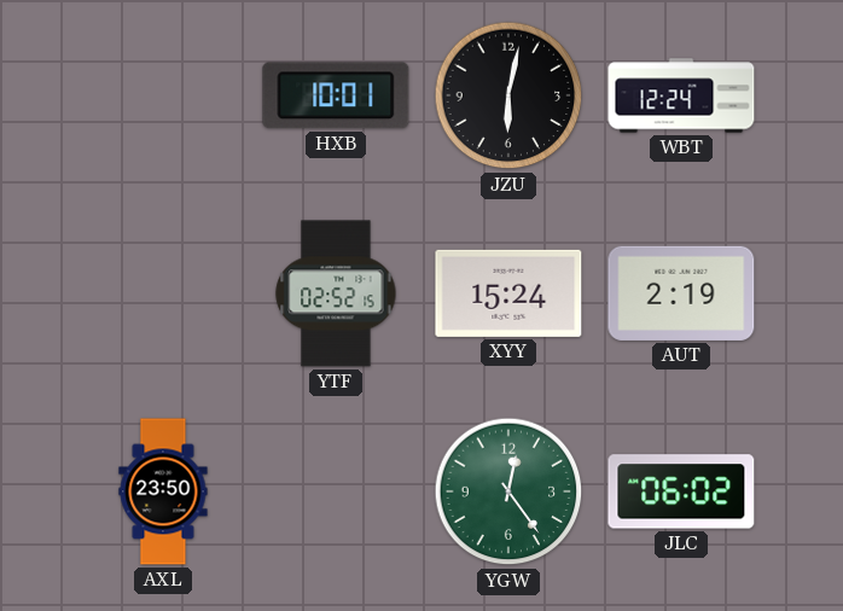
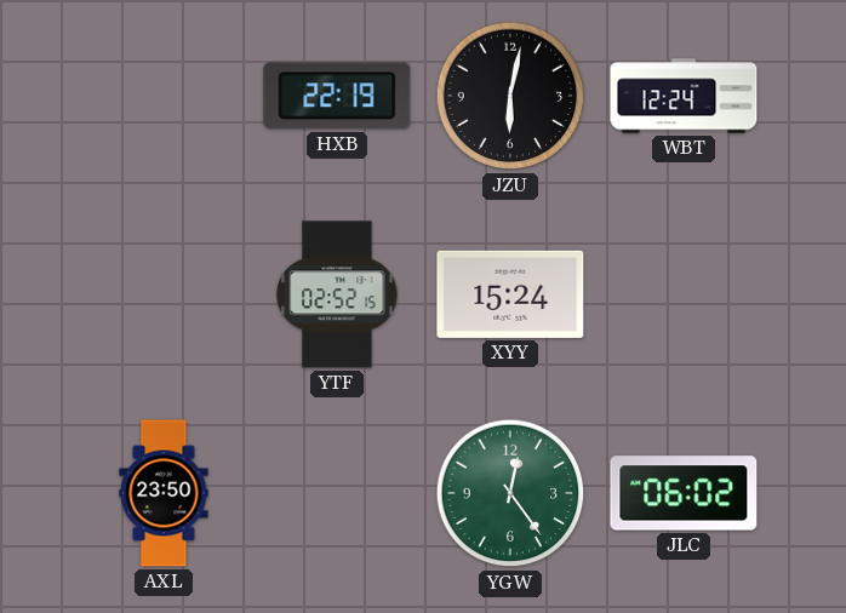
HXB: 10:01 -> 22:19 (337, 96)
AUT: 2:19 -> none (681, 293)
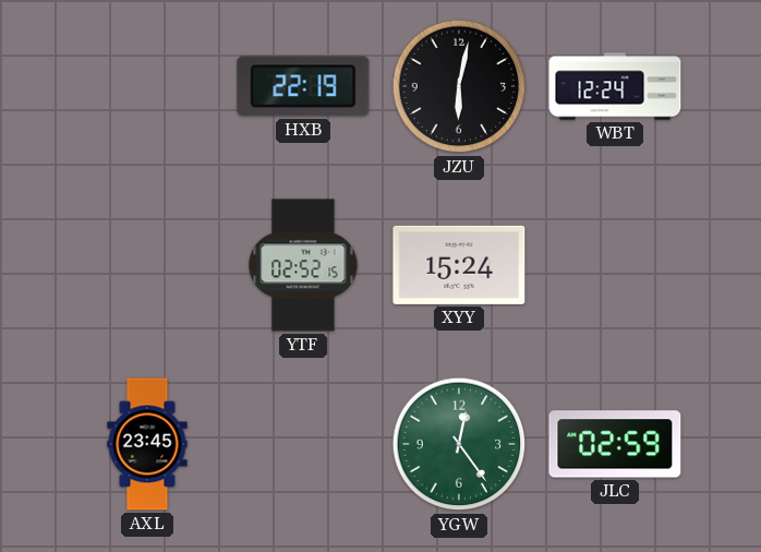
AXL: 23:50 -> 23:45 (147, 444)
JLC: 06:02 -> 02:59 (615, 444)
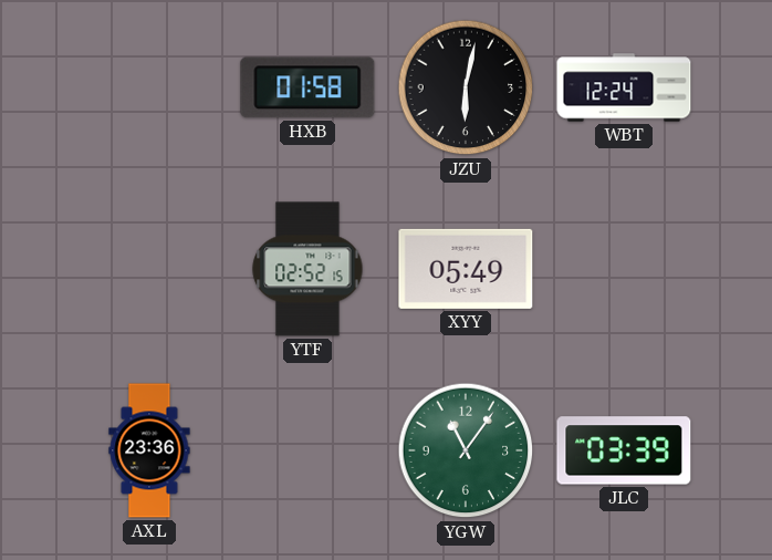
HXB: 22:19 -> 01:58 (307, 87)
XYY: 15:24 -> 05:49 (466, 269)
AXL: 23:45 -> 23:36 (149, 450)
YGW: 12:24 -> 11:06 (466, 450)
JLC: 02:59 -> 03:39 (624, 450)
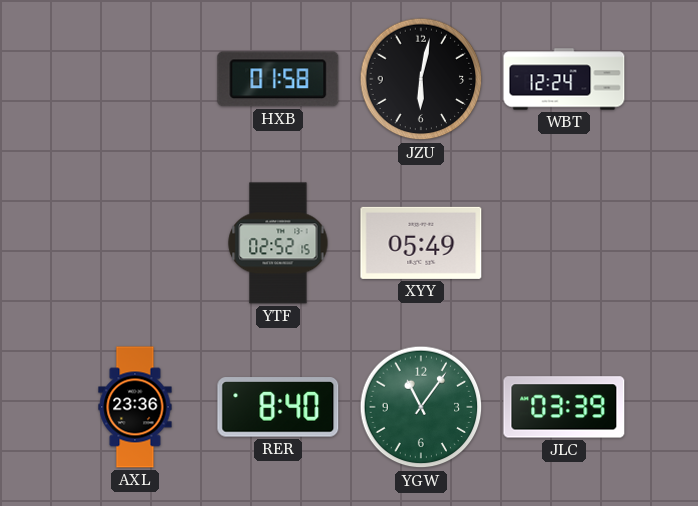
RER: none -> 8:40 (278, 407)
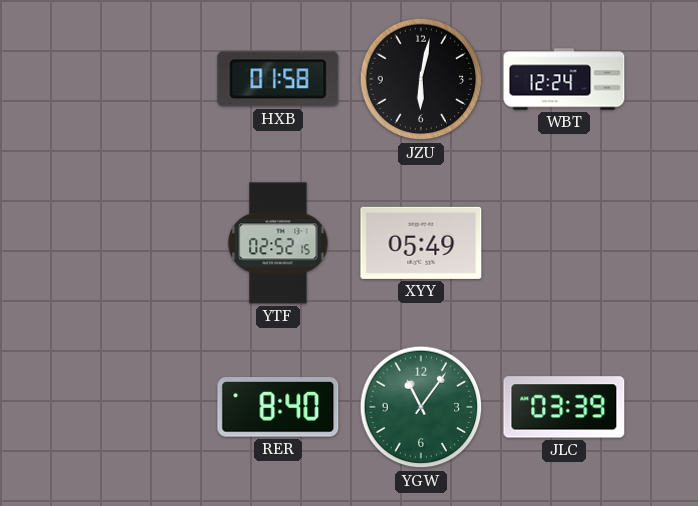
AXL: 23:36 -> none (135, 407)
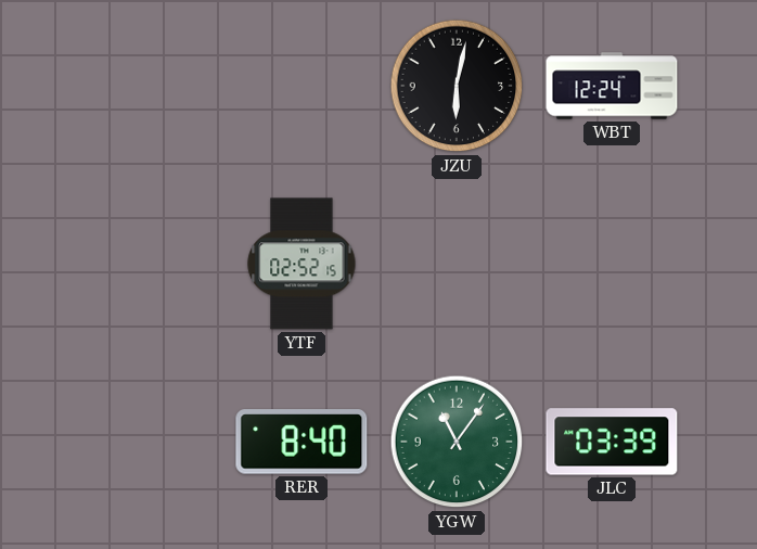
HXB: 01:58 -> none (278, 79)
XYY: 05:49 -> none (421, 243)
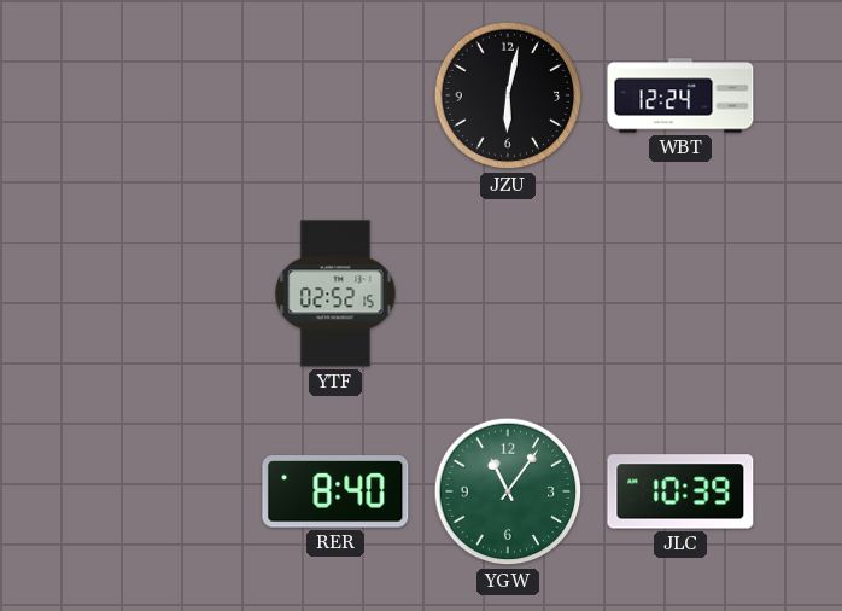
JLC: 03:39 -> 10:39 (680, 491)
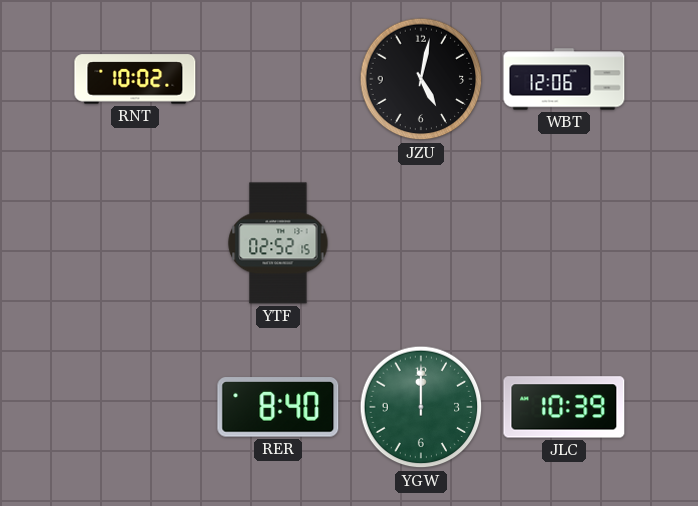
RNT: none -> 10:02 (135, 79)
JZU: 6:02 -> 5:02 (421, 79)
WBT: 12:24 -> 12:06 (564, 79)
YGW: 11:06 -> 12:00 (421, 407)
